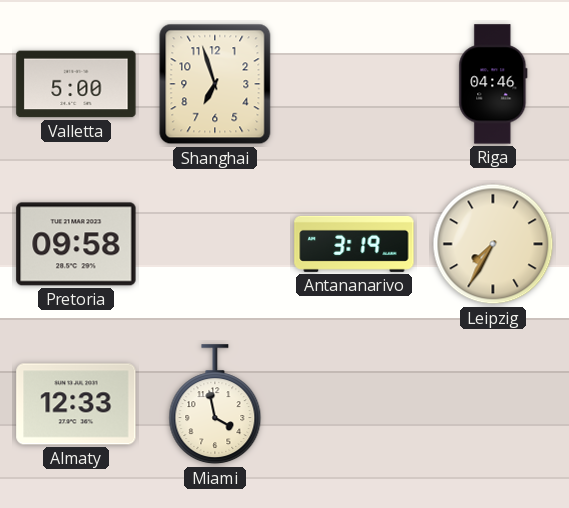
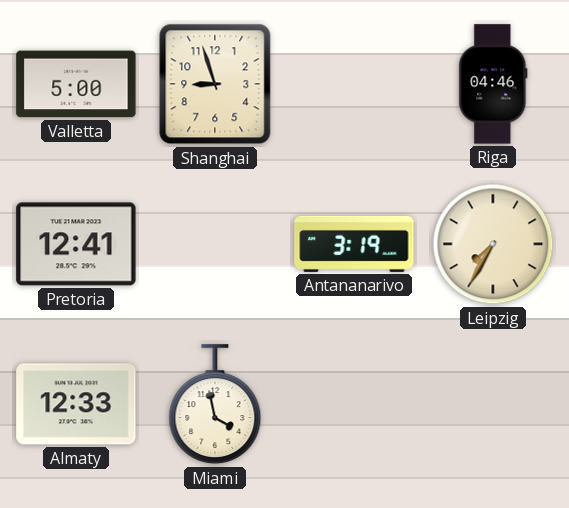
Shanghai: 6:57 -> 8:57 (215, 84)
Pretoria: 09:58 -> 12:41 (76, 244)
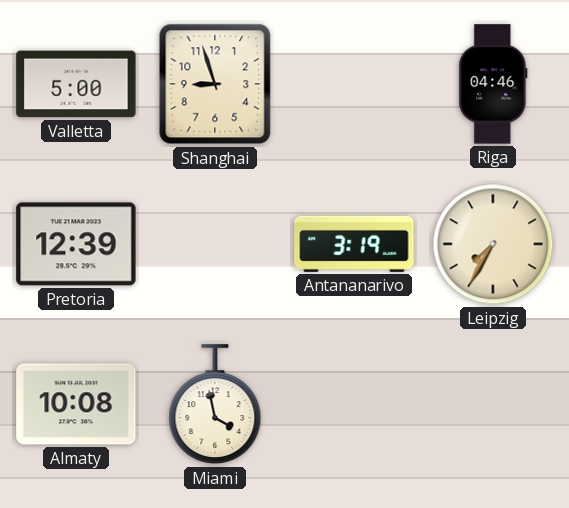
Pretoria: 12:41 -> 12:39 (76, 244)
Almaty: 12:33 -> 10:08 (76, 404)
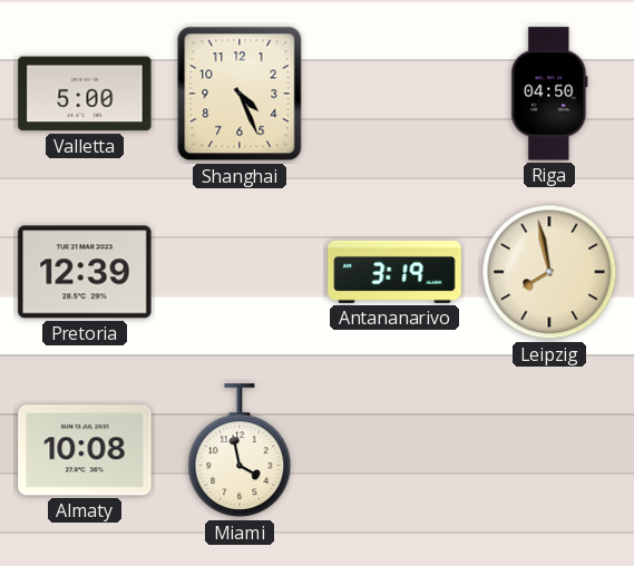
Shanghai: 8:57 -> 4:26 (240, 94)
Riga: 04:46 -> 04:50 (549, 94)
Leipzig: 7:35 -> 7:58 (549, 272)
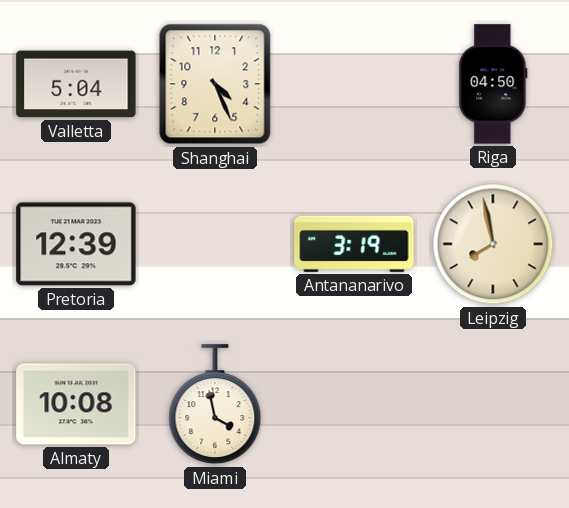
Valletta: 5:00 -> 5:04 (76, 84)
